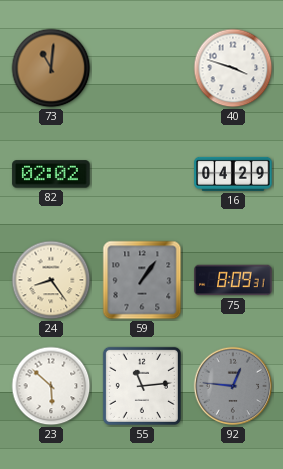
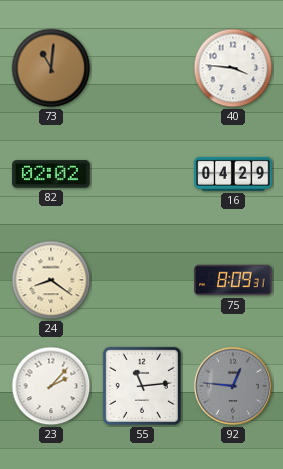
40: 3:48 -> 3:46 (233, 68)
24: 8:24 -> 8:21 (51, 280)
59: 1:06 -> none (142, 280)
23: 5:52 -> 2:07 (51, 386)
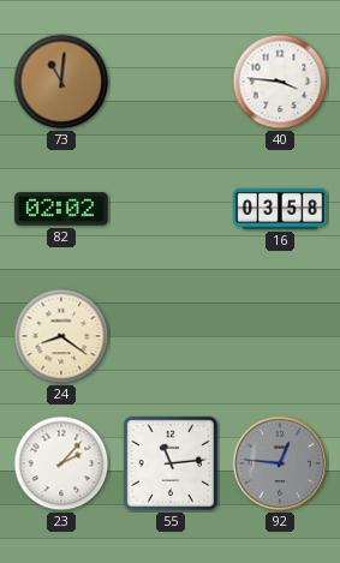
16: 04:29 -> 03:58 (280, 209)
75: 8:09 -> none (233, 280)
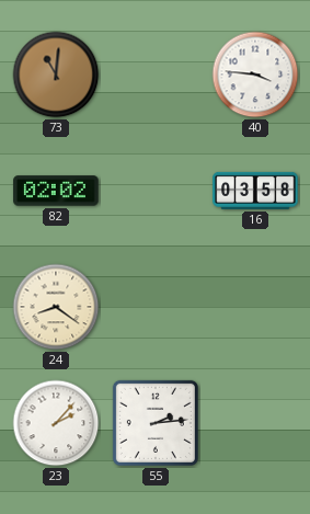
55: 11:14 -> 2:14 (156, 423)
92: 12:46 -> none (280, 463)
